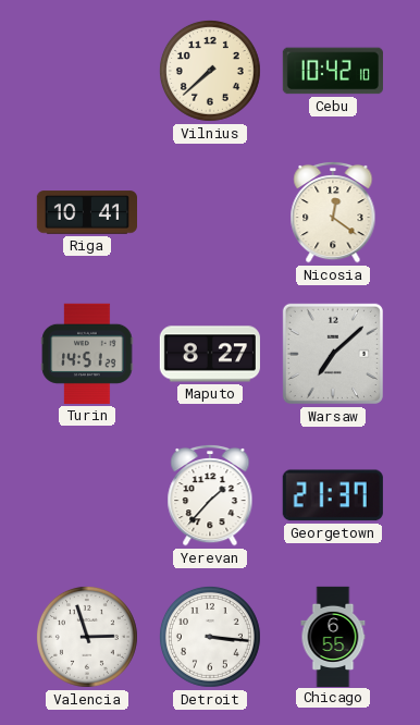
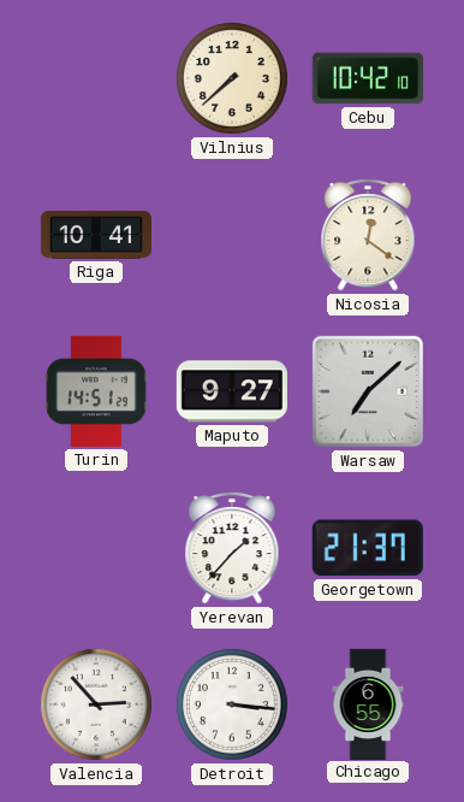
Maputo: 8:27 -> 9:27 (232, 391)
Valencia: 2:57 -> 2:53 (96, 704)
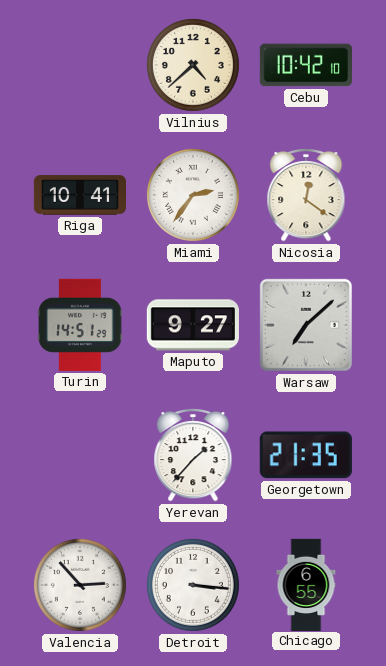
Vilnius: 7:38 -> 4:38 (193, 65)
Miami: none -> 2:36 (193, 195)
Georgetown: 21:37 -> 21:35 (306, 455)
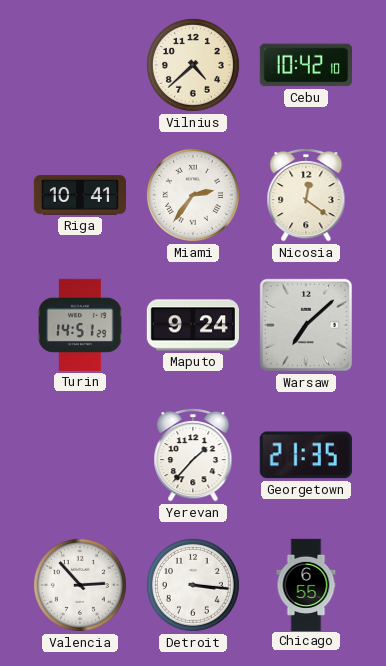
Maputo: 9:27 -> 9:24 (193, 325)
